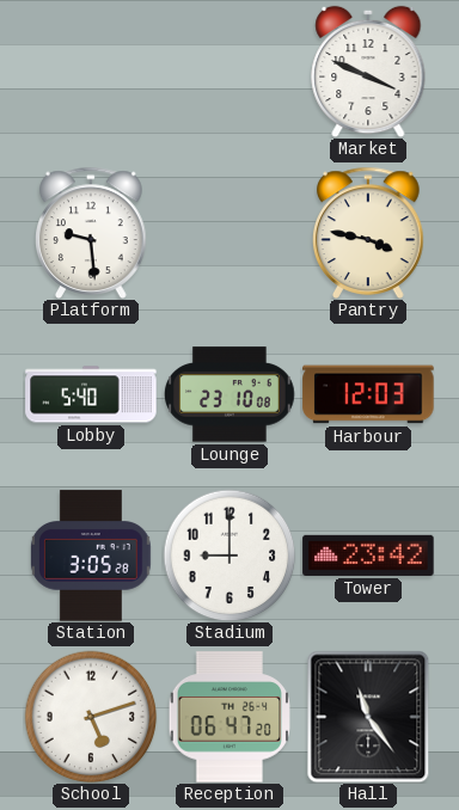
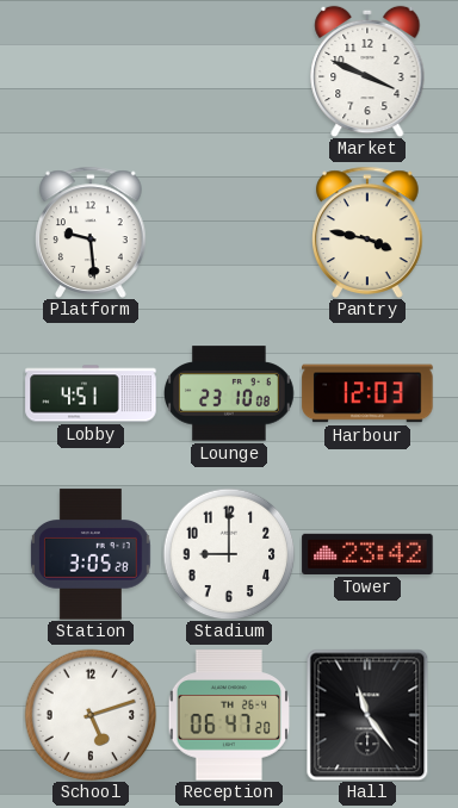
Lobby: 5:40 -> 4:51 (91, 393)
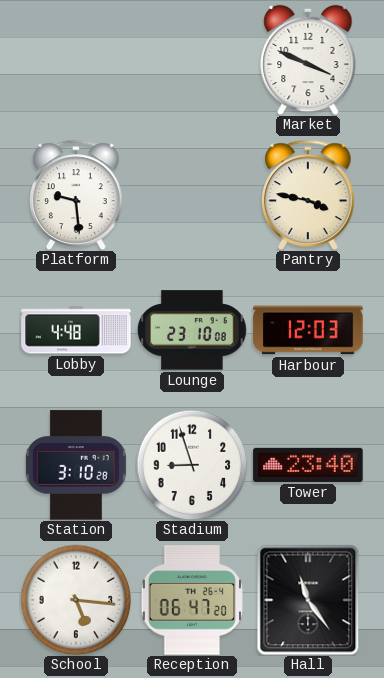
Lobby: 4:51 -> 4:48 (76, 330)
Station: 3:05 -> 3:10 (76, 465)
Stadium: 9:00 -> 8:57 (192, 465)
Tower: 23:42 -> 23:40 (308, 465)
School: 5:12 -> 5:16 (76, 600)
